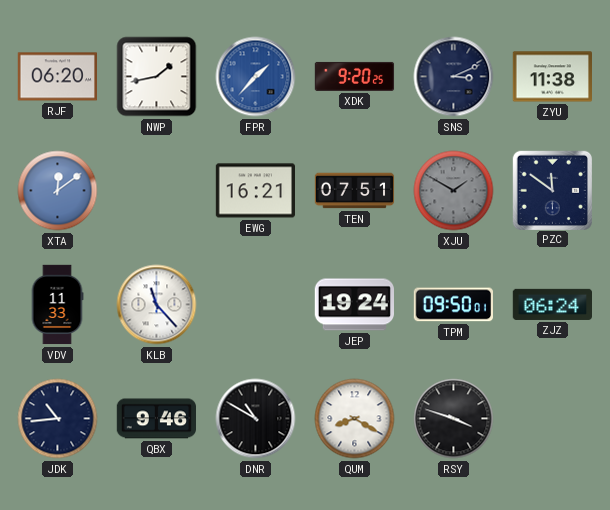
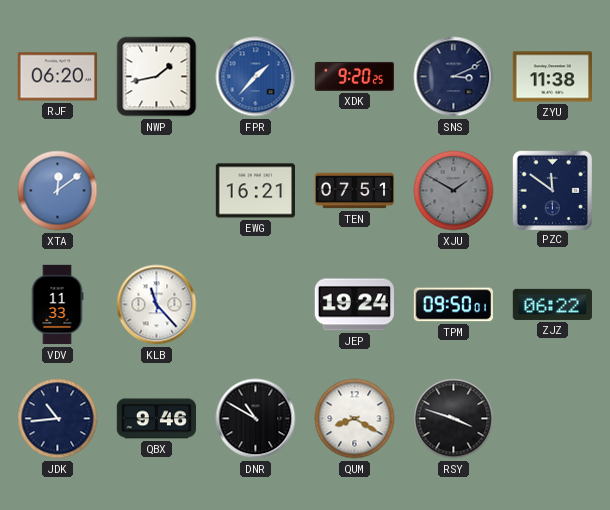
ZJZ: 06:24 -> 06:22 (552, 304)
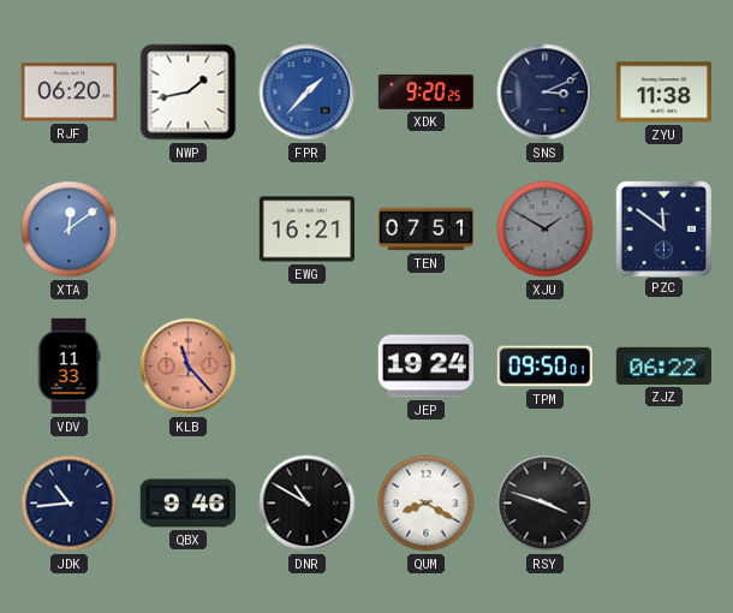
KLB dial: white -> salmon (189, 367)
